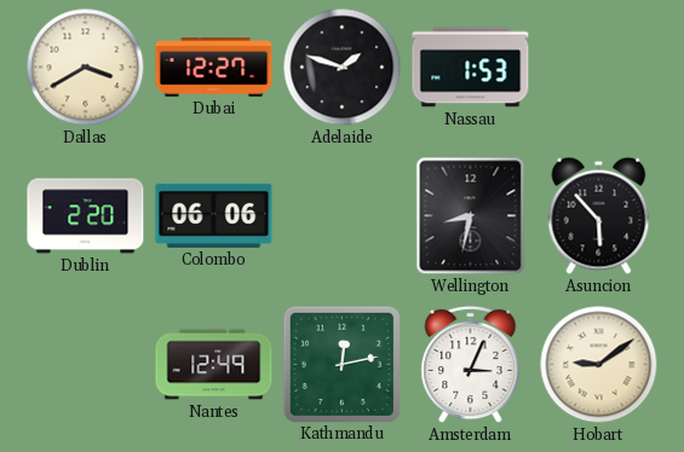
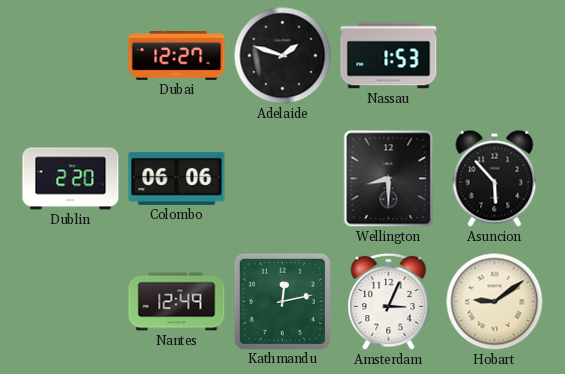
Dallas: 3:40 -> none (86, 68)
Wellington: 8:32 -> 8:30 (389, 179)
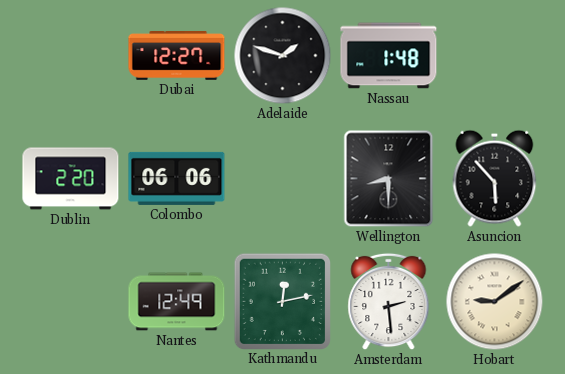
Nassau: 1:53 -> 1:48 (389, 56)
Amsterdam: 3:04 -> 2:29 (389, 302)
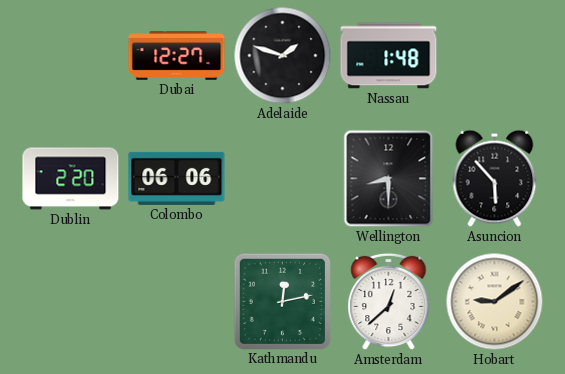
Nantes: 12:49 -> none (177, 302)
Amsterdam: 2:29 -> 12:38 (389, 302)
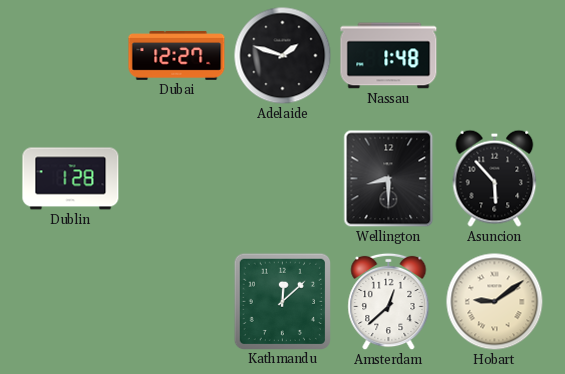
Dublin: 2:20 -> 1:28 (71, 179)
Colombo: 06:06 -> none (177, 178)
Kathmandu: 12:13 -> 12:08 (282, 301)
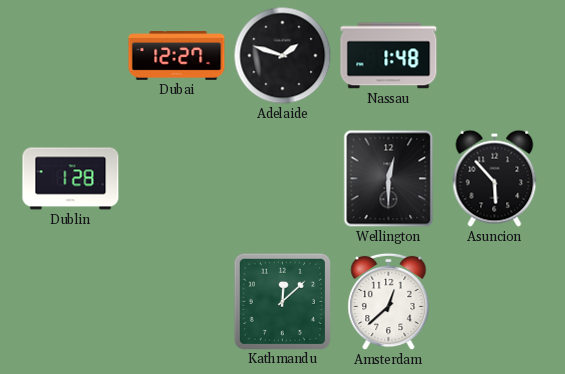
Wellington: 8:30 -> 12:30 (389, 179)
Hobart: 9:09 -> none (495, 302)
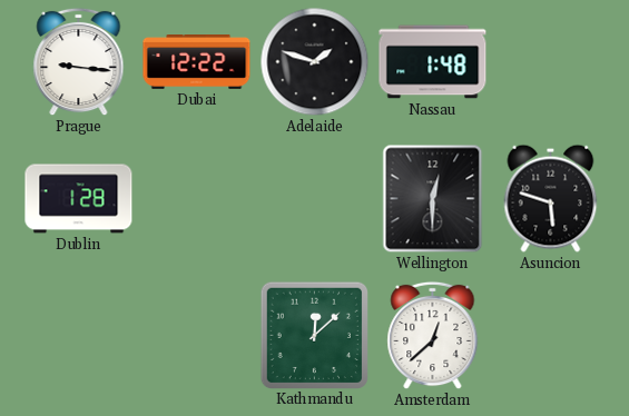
Prague: none -> 9:16 (79, 62)
Dubai: 12:27 -> 12:22 (197, 62)
Asuncion: 5:53 -> 5:48 (551, 198)
